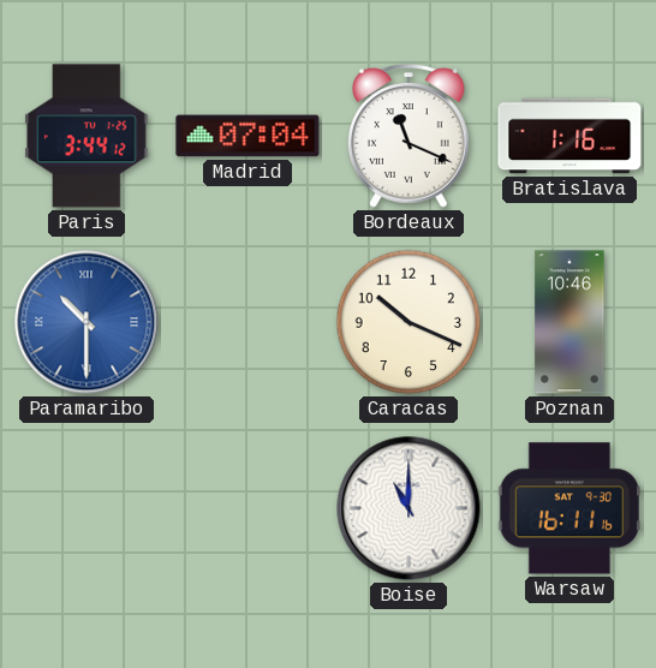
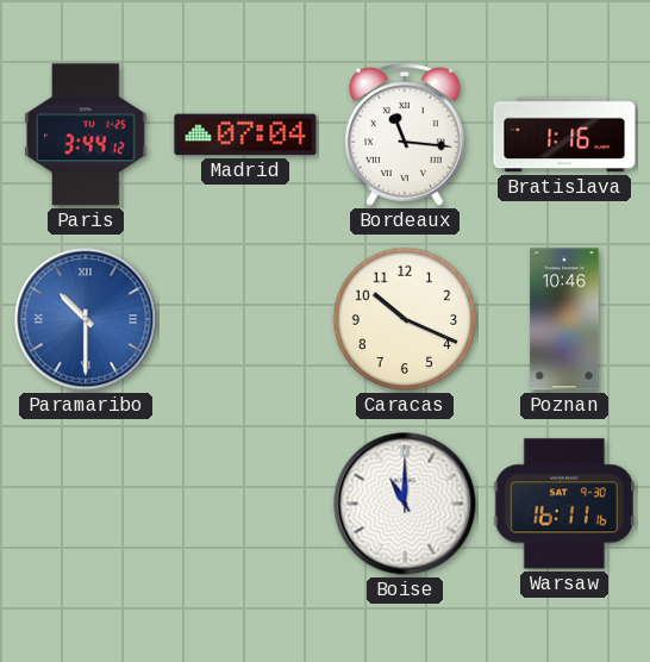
Bordeaux: 11:19 -> 11:16 (406, 135)
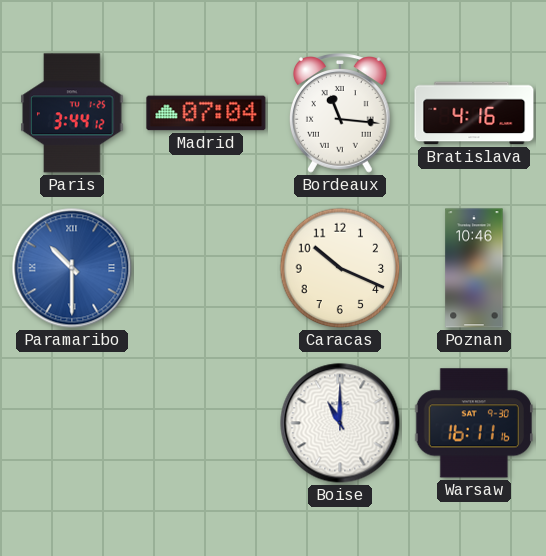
Bratislava: 1:16 -> 4:16 (474, 113)
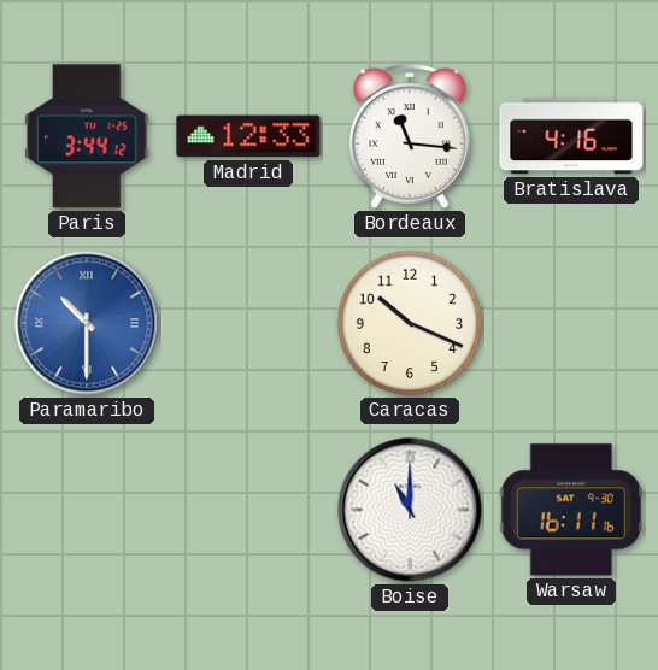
Madrid: 07:04 -> 12:33 (248, 136)
Poznan: 10:46 -> none (474, 268)
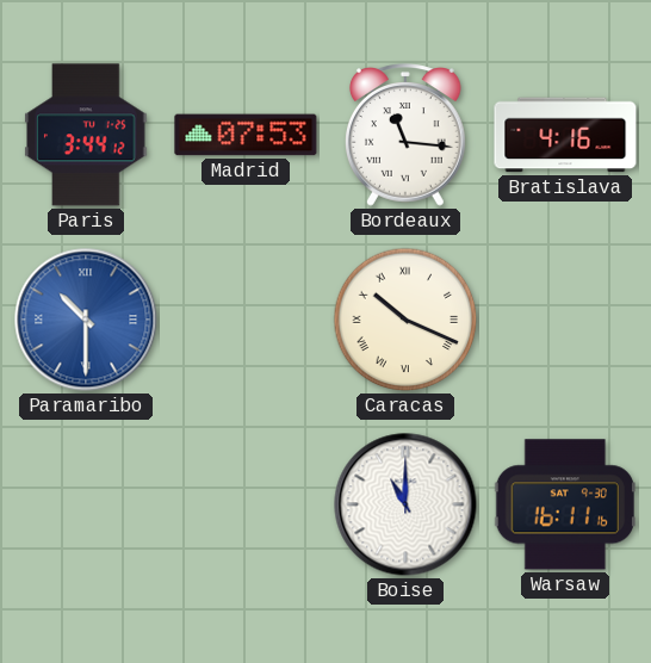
Madrid: 12:33 -> 07:53 (246, 135)
Caracas numerals: Arabic -> Roman (405, 320)
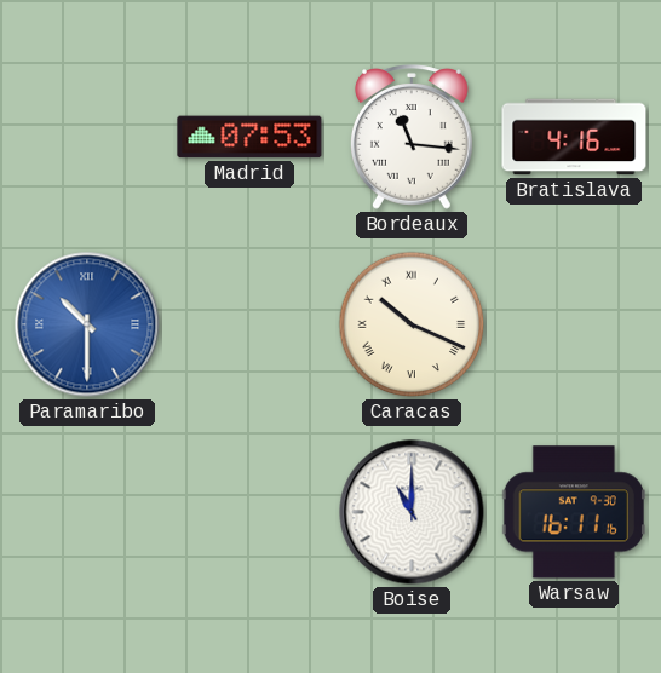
Paris: 3:44 -> none (86, 135)
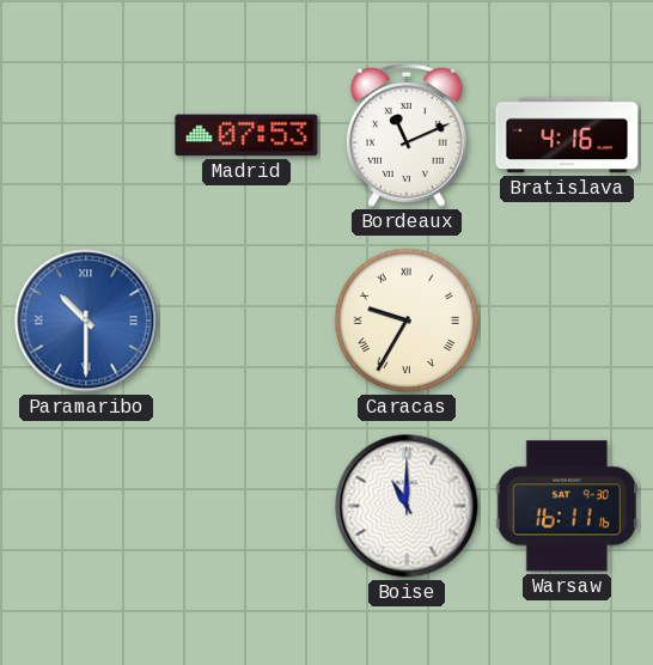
Bordeaux: 11:16 -> 11:11 (408, 135)
Caracas: 10:19 -> 9:35 (407, 321)
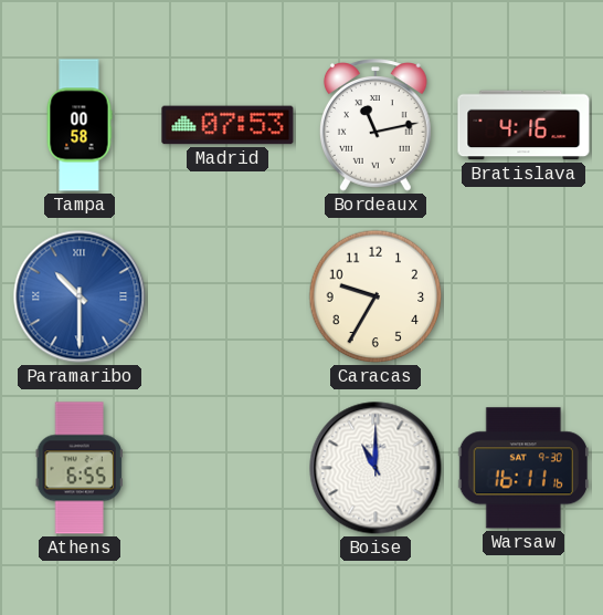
Tampa: none -> 00:58 (80, 125)
Bordeaux: 11:11 -> 11:13 (377, 125)
Caracas numerals: Roman -> Arabic (375, 296)
Athens: none -> 6:55 (80, 468)
